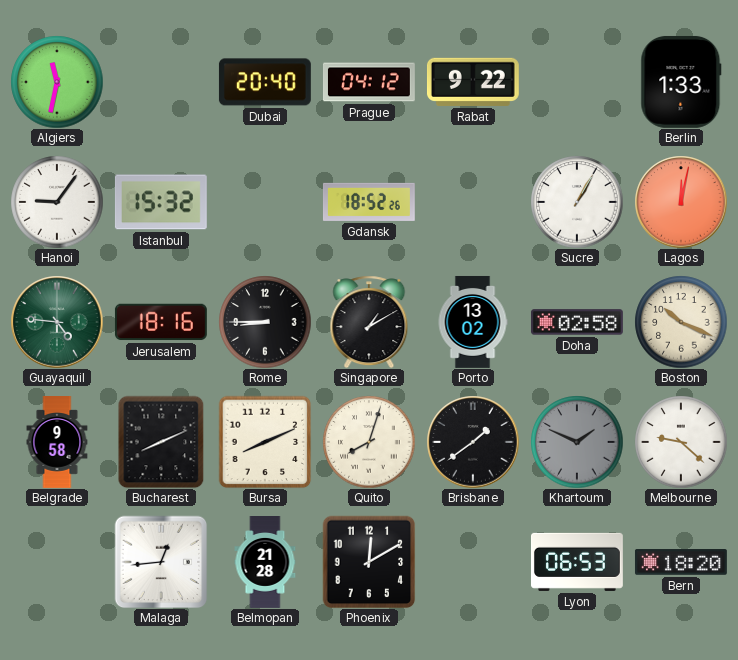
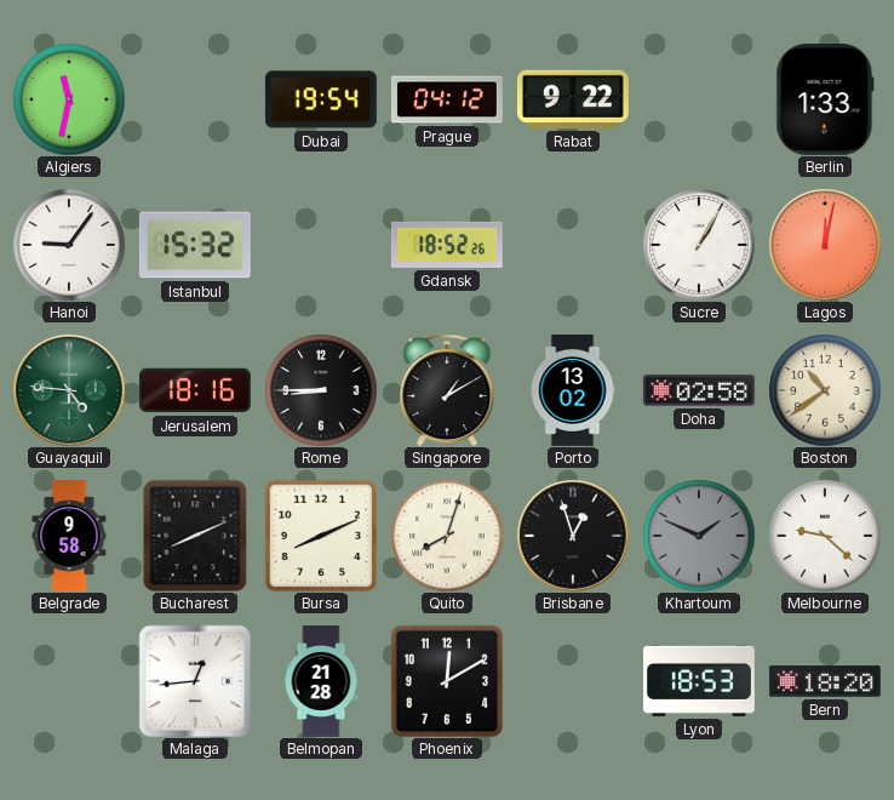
Dubai: 20:40 -> 19:54 (321, 99)
Boston: 10:19 -> 10:39 (825, 390)
Brisbane: 1:39 -> 12:57 (573, 536)
Lyon: 06:53 -> 18:53 (699, 681)
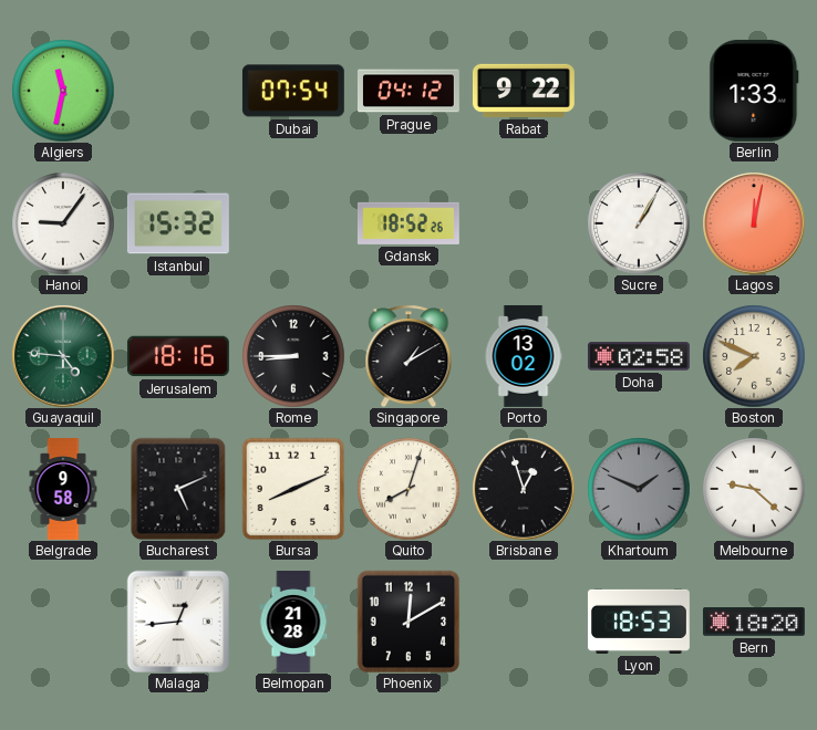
Dubai: 19:54 -> 07:54 (293, 91)
Boston: 10:39 -> 7:49 (754, 356)
Bucharest: 8:11 -> 5:11 (178, 489)
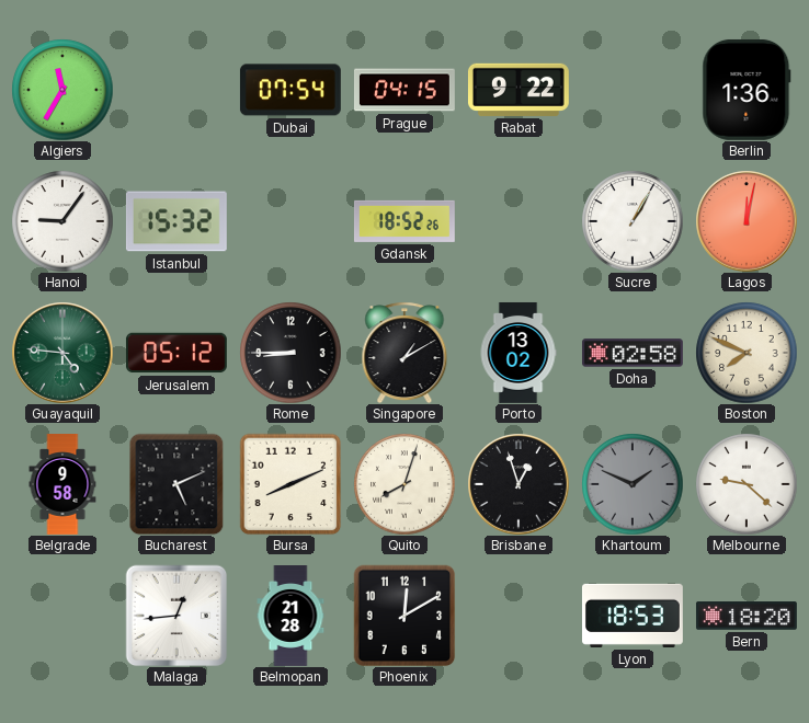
Algiers: 11:32 -> 11:35 (62, 90)
Prague: 04:12 -> 04:15 (404, 90)
Berlin: 1:33 -> 1:36 (747, 90)
Jerusalem: 18:16 -> 05:12 (176, 353)
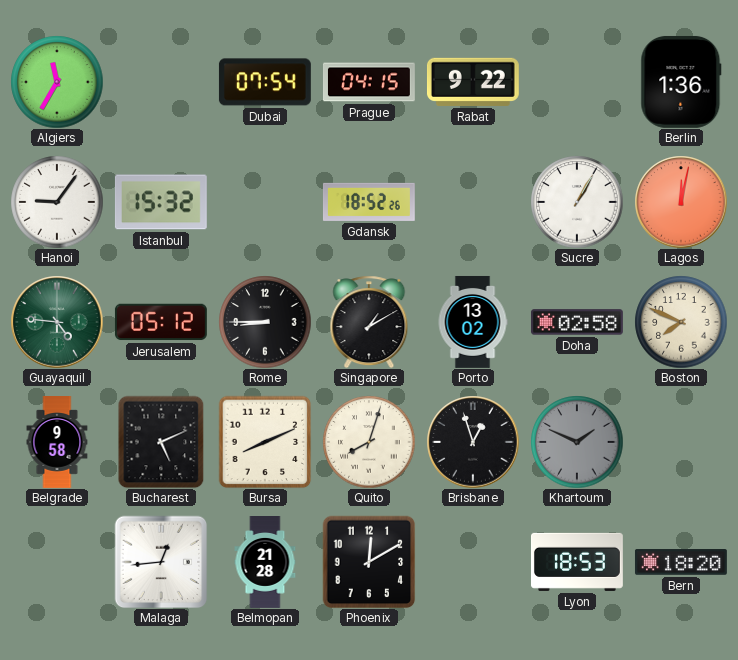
Melbourne: 9:22 -> none (747, 484)
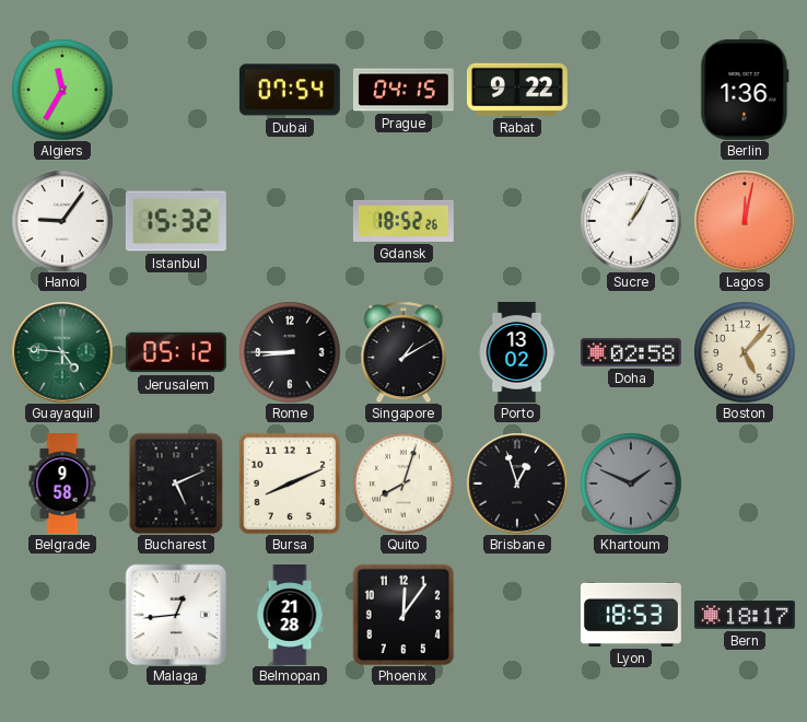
Boston: 7:49 -> 5:07 (745, 352)
Phoenix: 12:10 -> 12:06 (403, 615)
Bern: 18:20 -> 18:17 (745, 615)
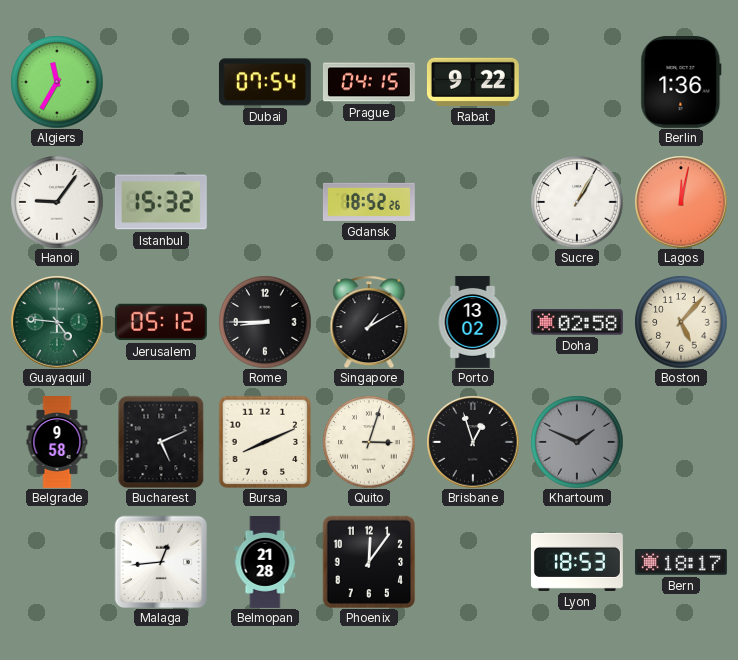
Quito: 8:03 -> 3:03 (369, 442)
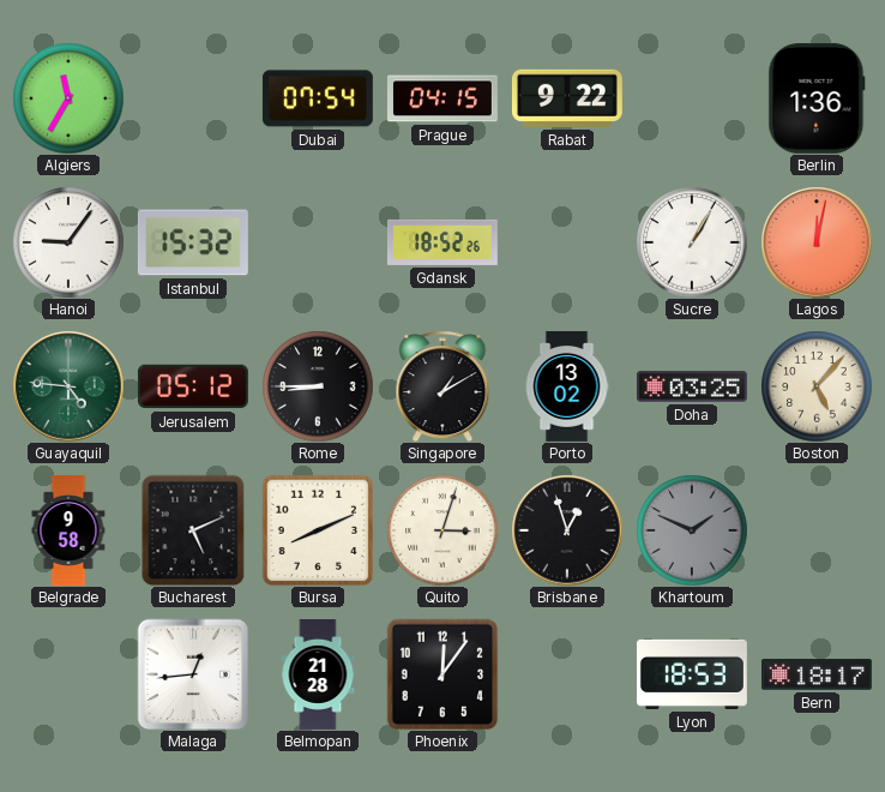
Doha: 02:58 -> 03:25 (692, 386)
